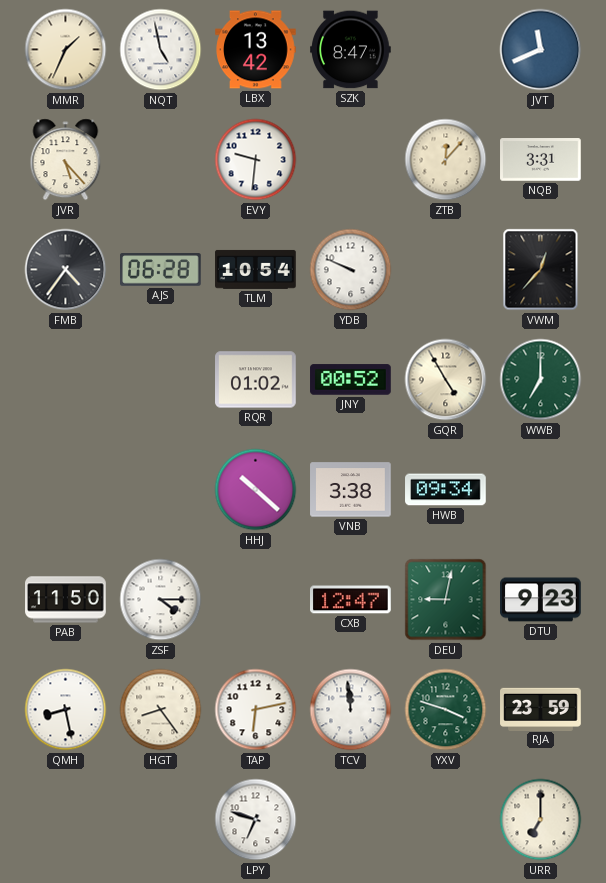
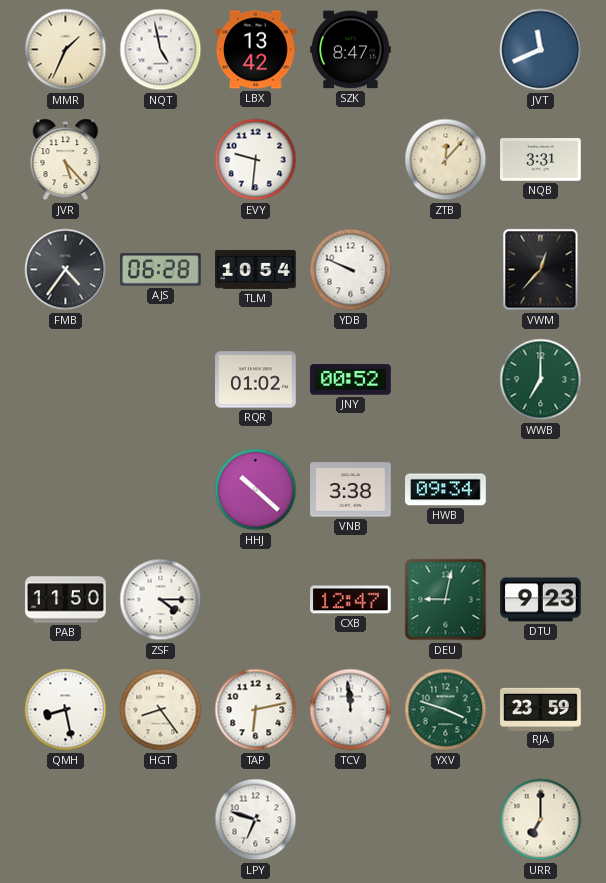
GQR: 4:55 -> none (446, 380)
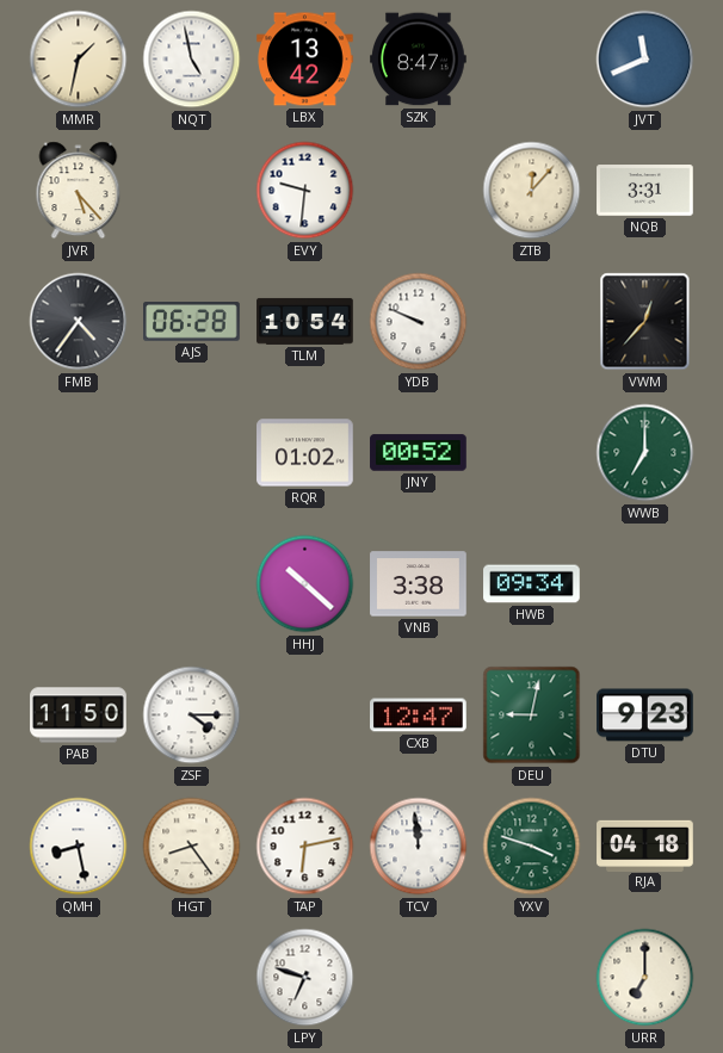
MMR: 1:34 -> 1:32 (79, 60)
RJA: 23:59 -> 04:18 (645, 846)
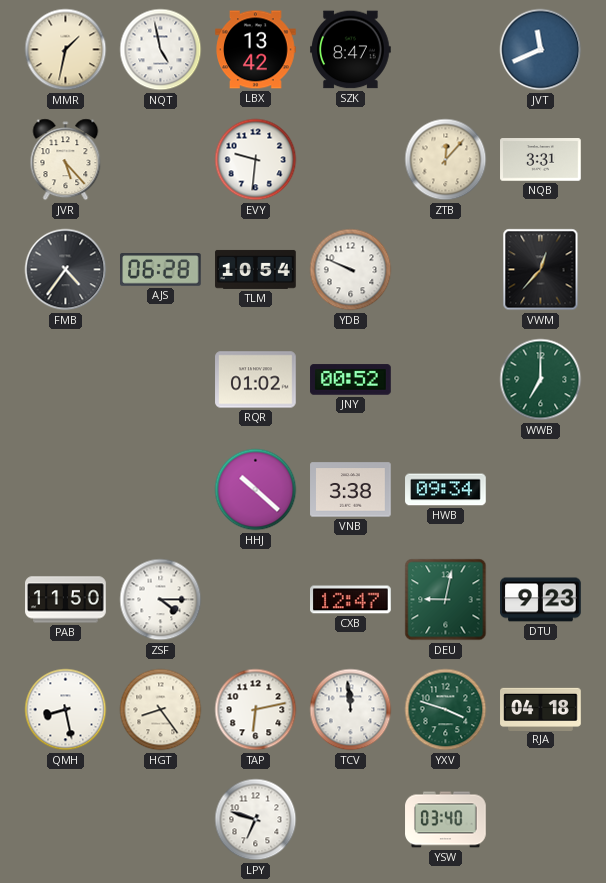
YSW: none -> 03:40 (446, 820)
URR: 7:00 -> none (645, 978)
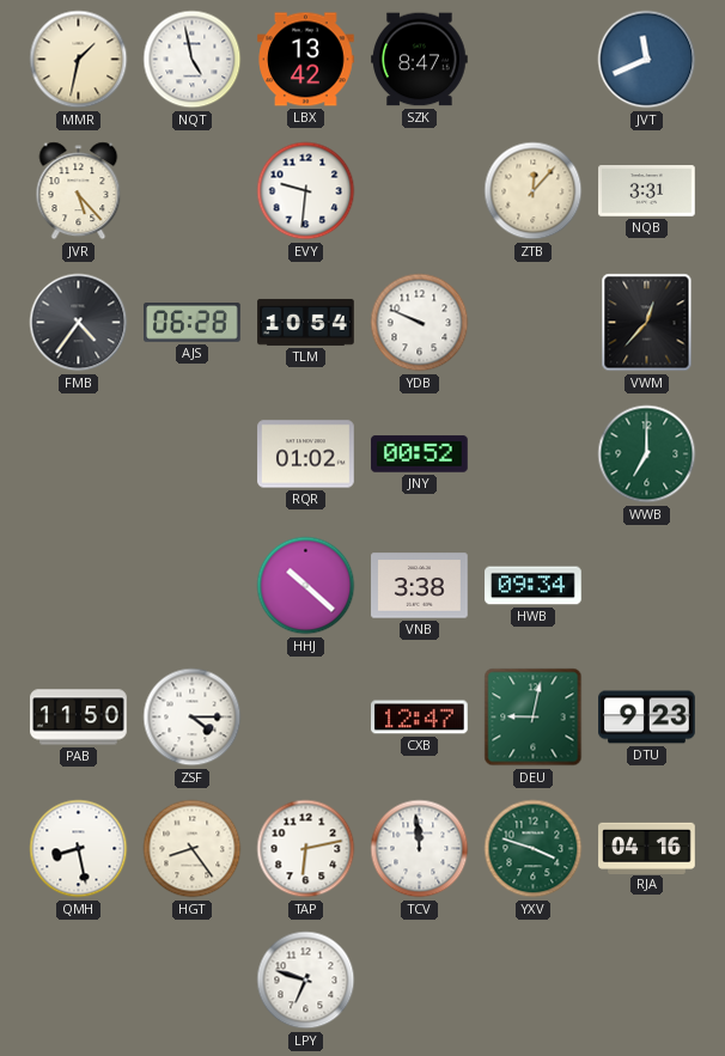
RJA: 04:18 -> 04:16 (647, 848)
YSW: 03:40 -> none (446, 820)
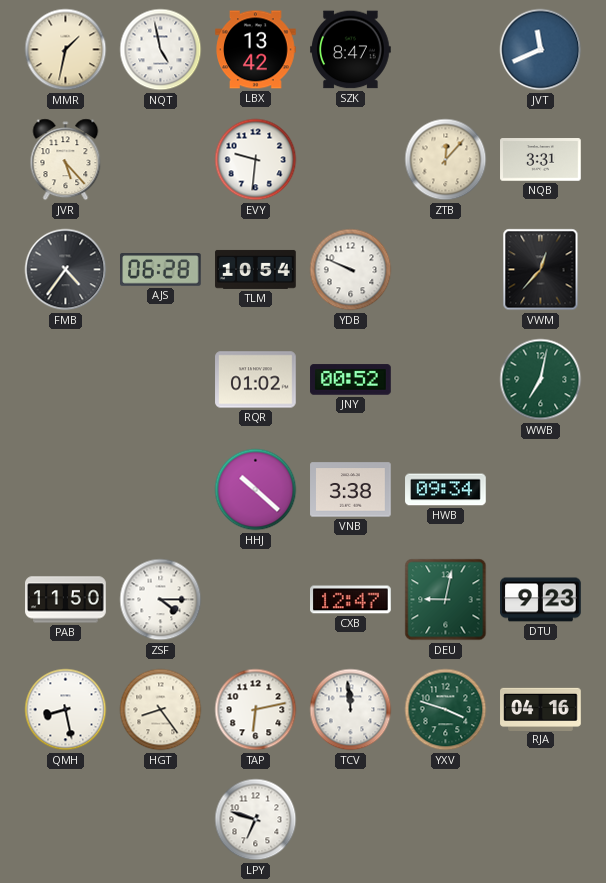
WWB: 7:00 -> 7:02 (541, 380)
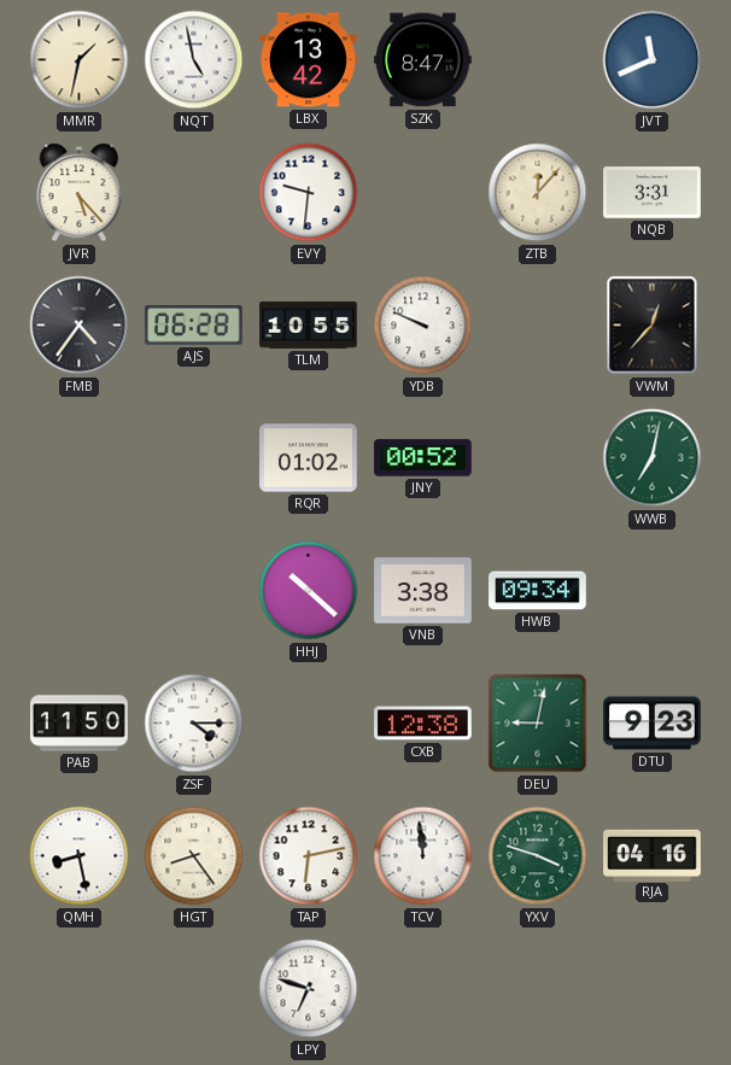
TLM: 10:54 -> 10:55 (309, 324)
CXB: 12:47 -> 12:38 (423, 724)
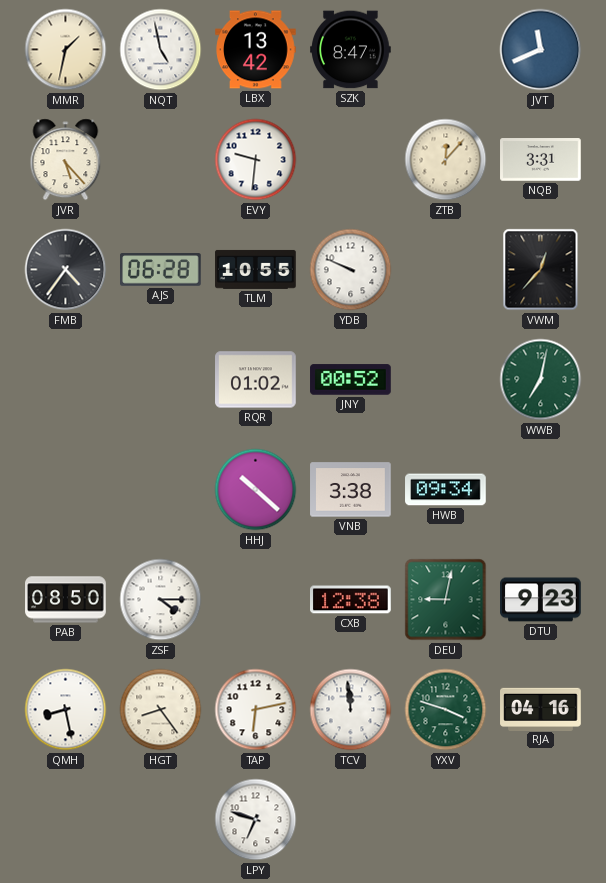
PAB: 11:50 -> 08:50 (66, 600)
